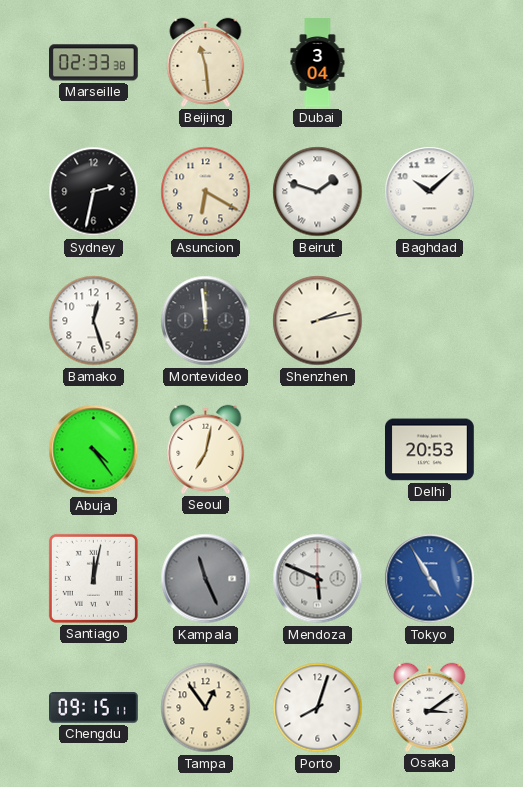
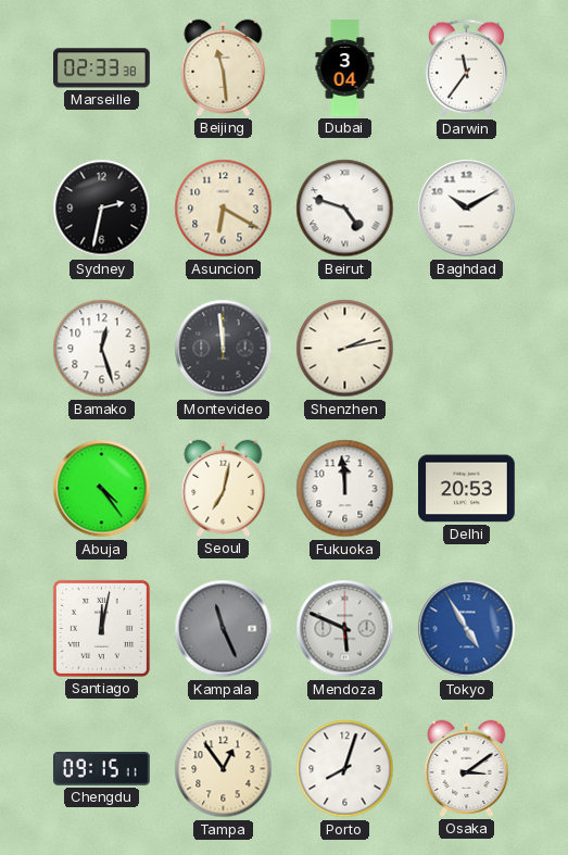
Darwin: none -> 11:36 (466, 68)
Beirut: 1:48 -> 4:48 (345, 209)
Baghdad: 10:08 -> 10:10 (467, 209)
Fukuoka: none -> 11:59 (345, 489)
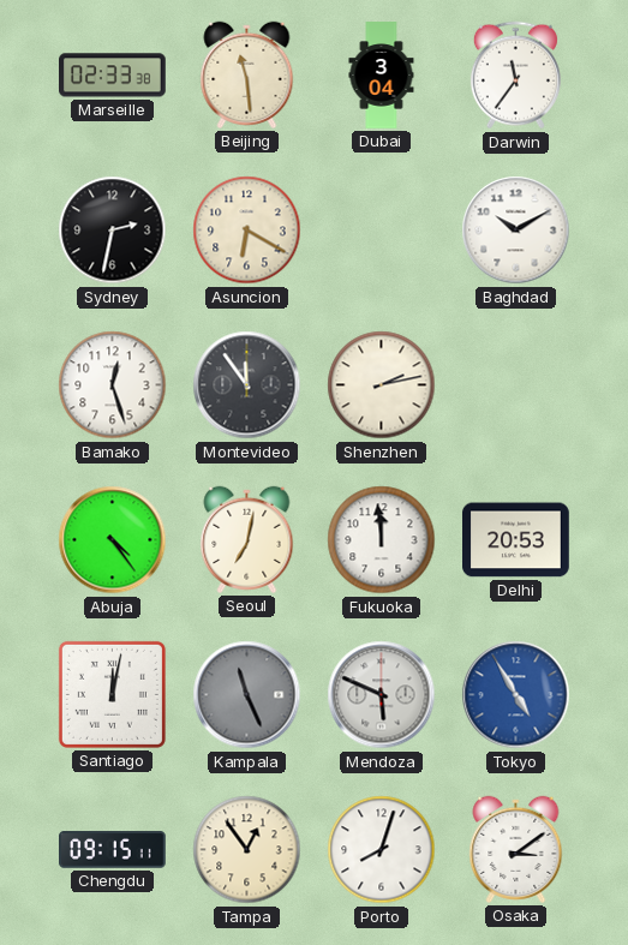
Beirut: 4:48 -> none (345, 209)
Montevideo: 11:59 -> 11:54 (247, 385)
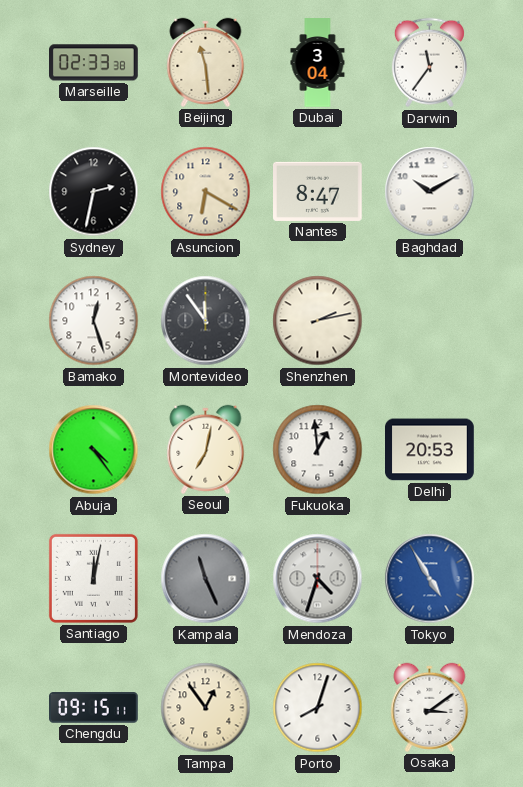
Nantes: none -> 8:47 (318, 191)
Fukuoka: 11:59 -> 12:59 (318, 450)
Mendoza: 5:49 -> 4:33 (318, 579)
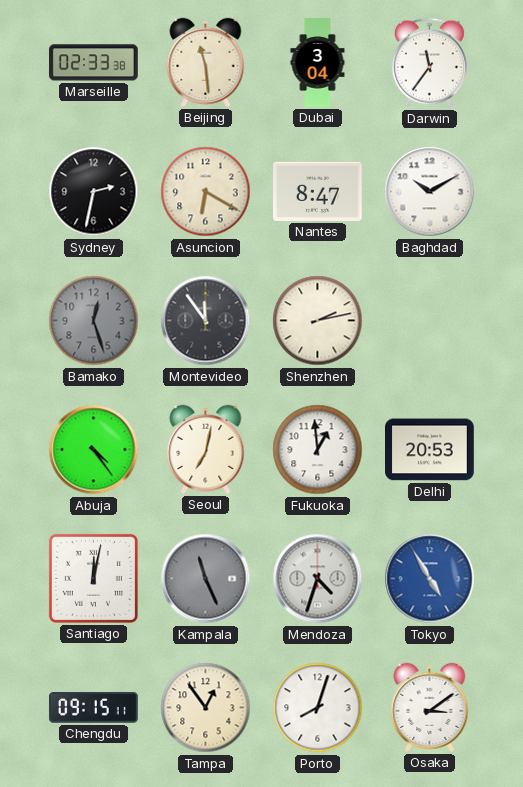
Bamako dial: white -> grey (94, 321)
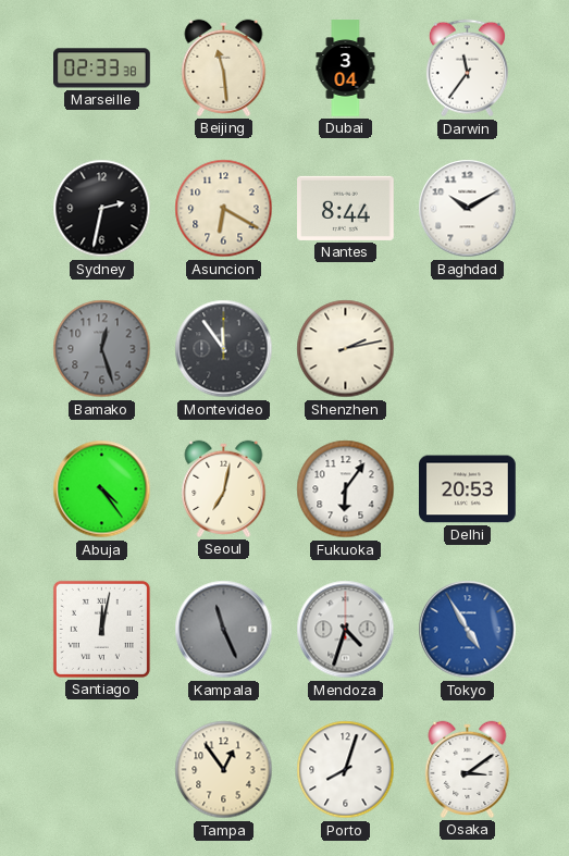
Nantes: 8:47 -> 8:44 (346, 208)
Fukuoka: 12:59 -> 6:06 (346, 489)
Chengdu: 09:15 -> none (94, 708)
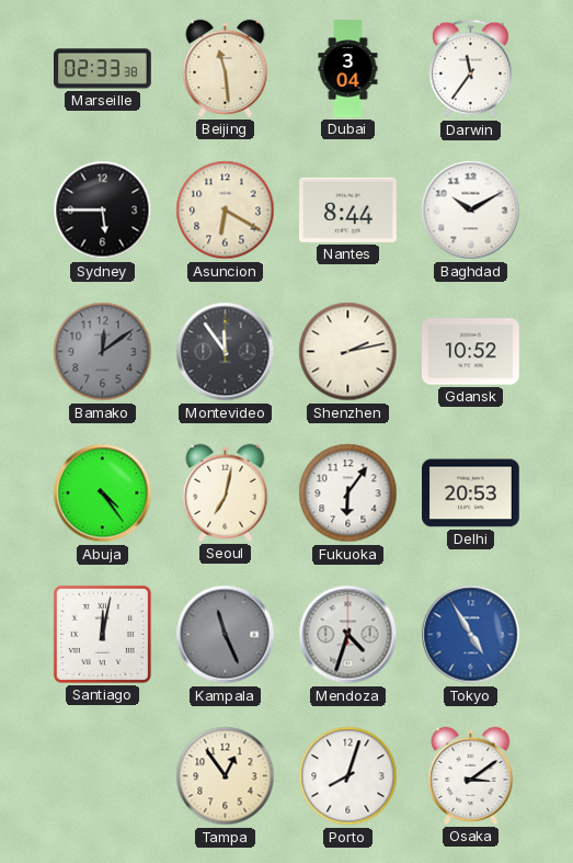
Sydney: 2:32 -> 5:45 (103, 211)
Bamako: 12:27 -> 12:09 (103, 352)
Gdansk: none -> 10:52 (471, 352)
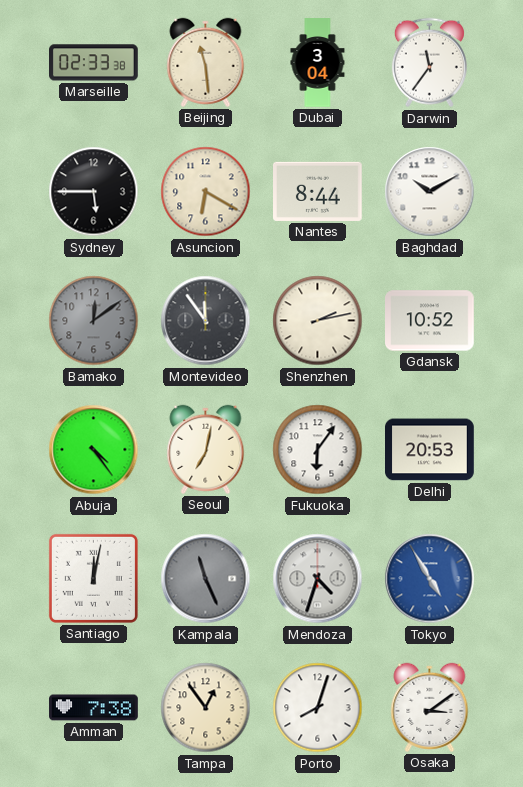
Amman: none -> 7:38 (94, 708)
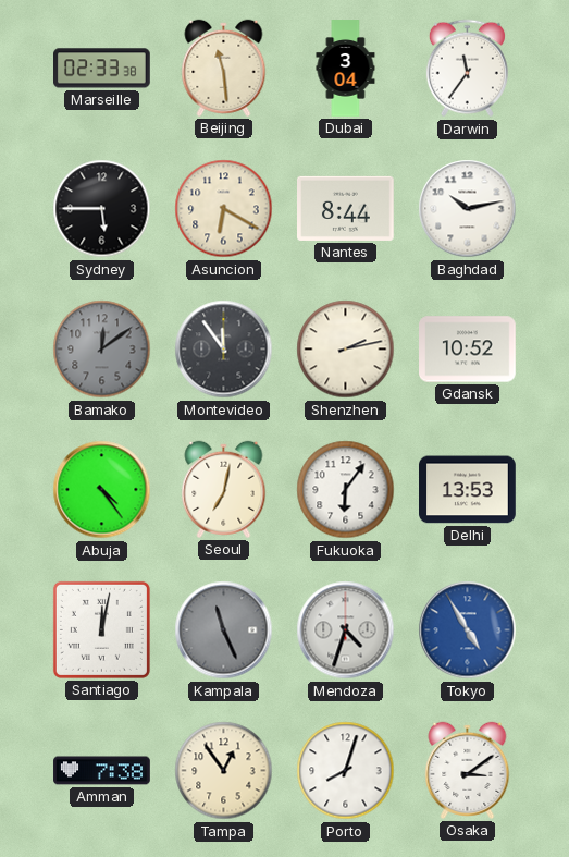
Baghdad: 10:10 -> 10:13 (468, 209)
Delhi: 20:53 -> 13:53 (468, 490)
